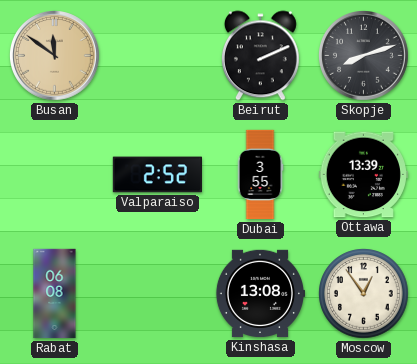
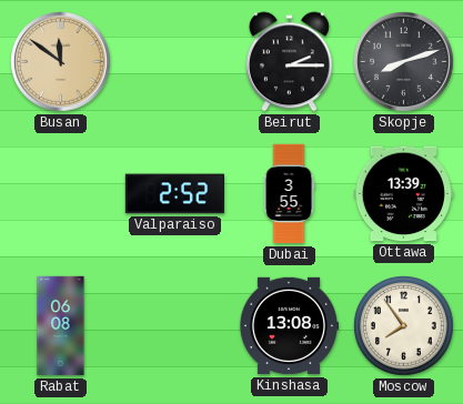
Beirut: 2:11 -> 2:15 (289, 62)
Moscow: 12:54 -> 7:54 (404, 326)
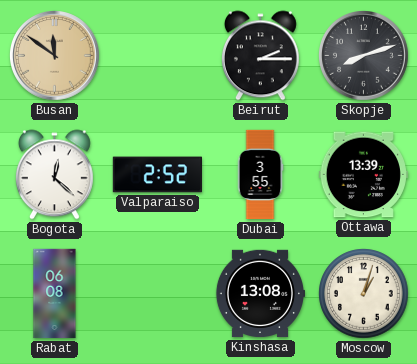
Bogota: none -> 12:22 (54, 175)
Moscow: 7:54 -> 1:03 (364, 294)
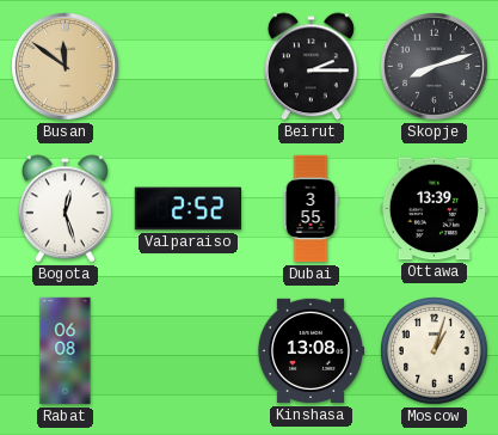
Bogota: 12:22 -> 12:27 (64, 209)
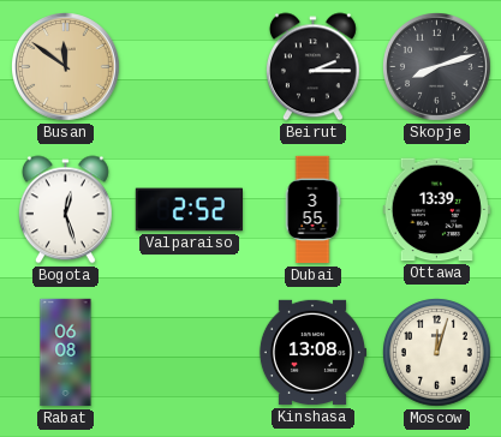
Moscow: 1:03 -> 12:03 (437, 353)
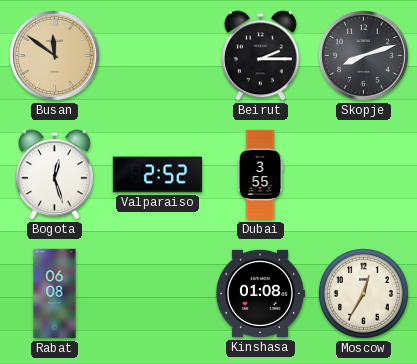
Ottawa: 13:39 -> none (436, 210)
Kinshasa: 13:08 -> 01:08 (259, 294)
Moscow: 12:03 -> 12:35 (364, 294)
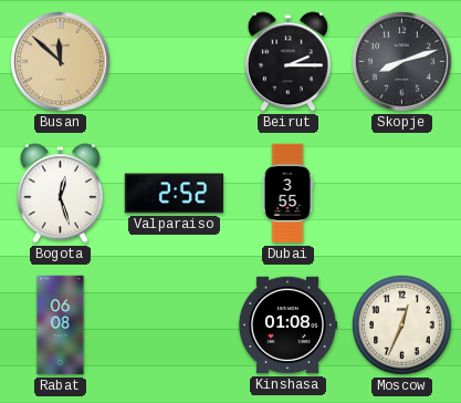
Busan: 11:51 -> 11:52 (61, 62)
Moscow: 12:35 -> 12:34 (402, 325)
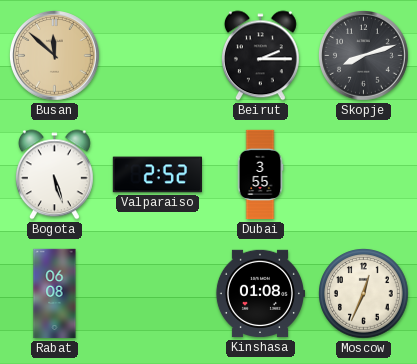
Bogota: 12:27 -> 5:27 (54, 175)
